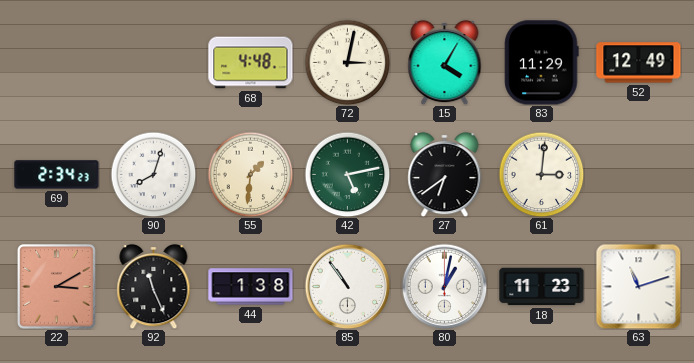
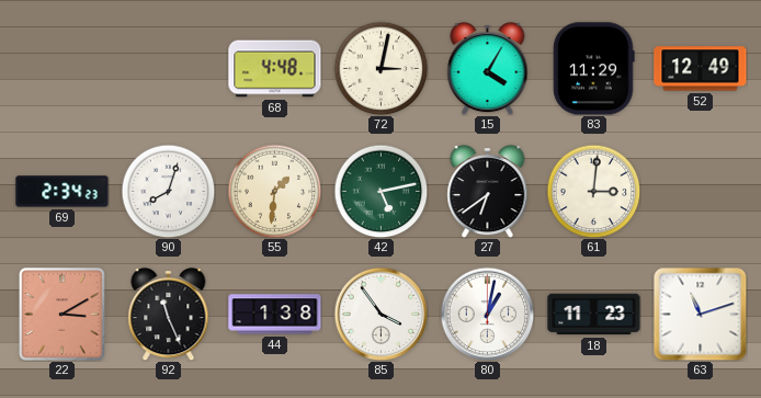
85: 10:54 -> 3:54 (380, 314)
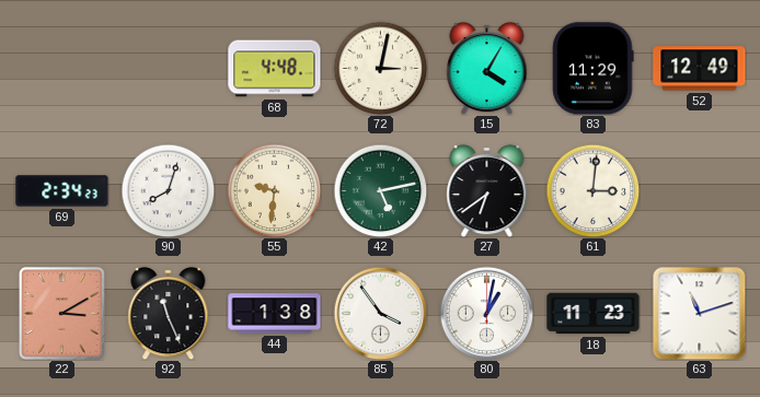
55: 1:31 -> 9:31 (274, 190)
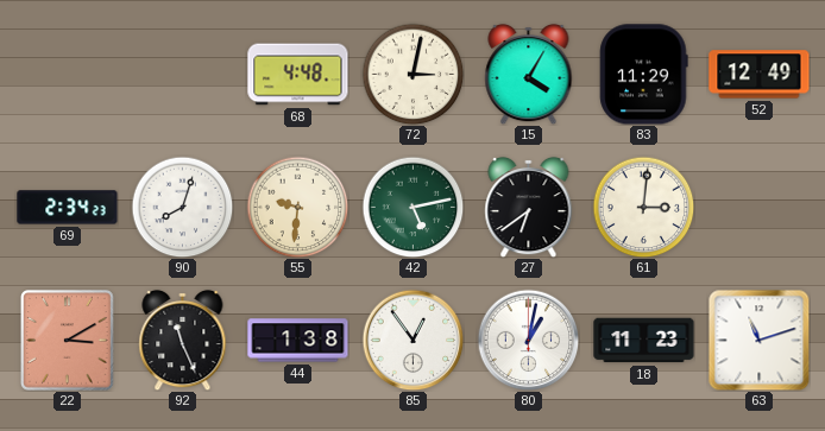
85: 3:54 -> 12:54 (413, 340)
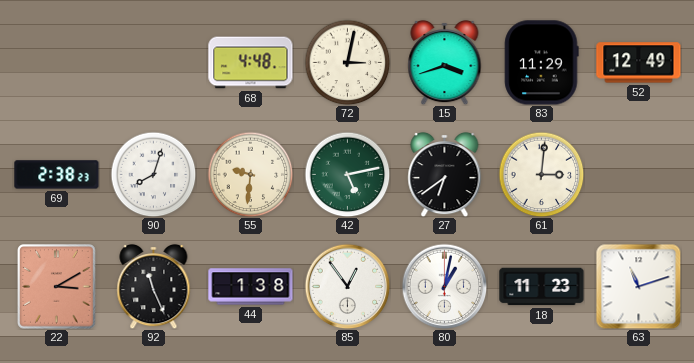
15: 4:05 -> 3:42 (445, 62)
69: 2:34 -> 2:38 (57, 175)
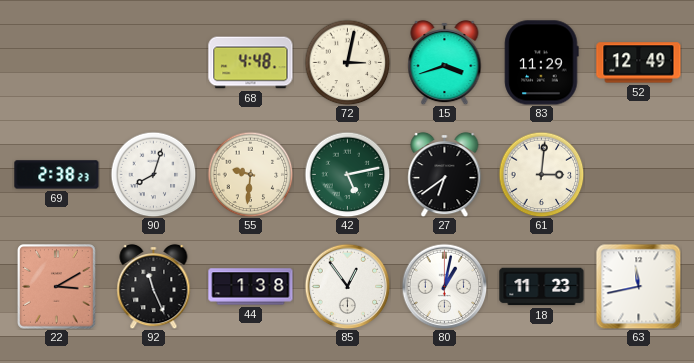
63: 11:12 -> 11:43 (638, 286)
